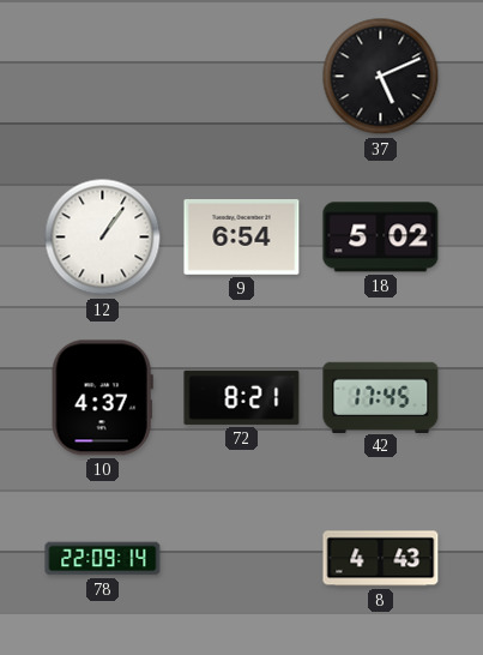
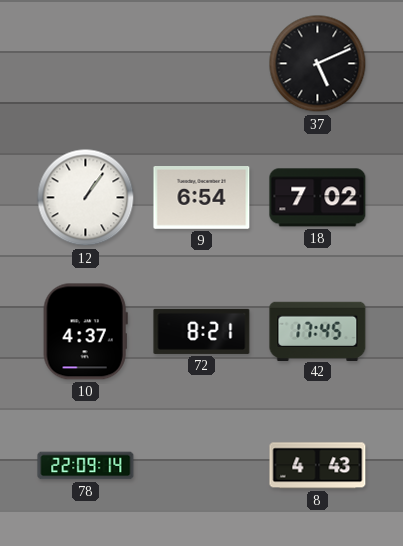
18: 5:02 -> 7:02 (318, 198)
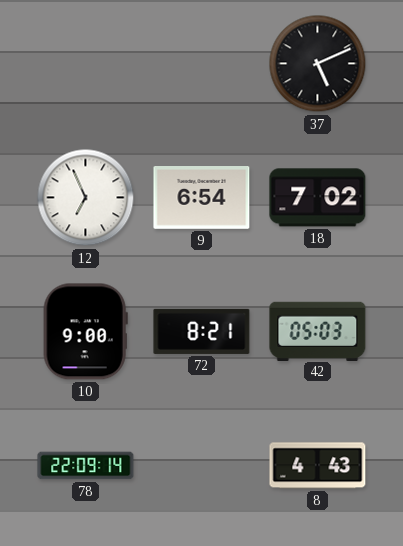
12: 1:06 -> 6:56 (86, 198)
10: 4:37 -> 9:00 (85, 332)
42: 17:45 -> 05:03 (318, 331)
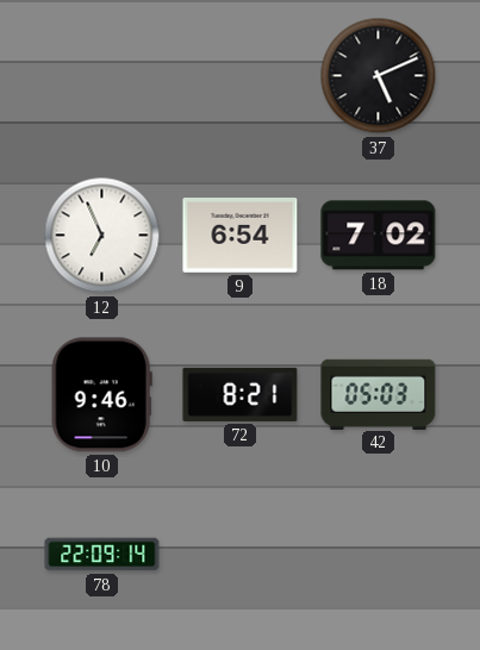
10: 9:00 -> 9:46 (101, 395)
8: 4:43 -> none (318, 466)
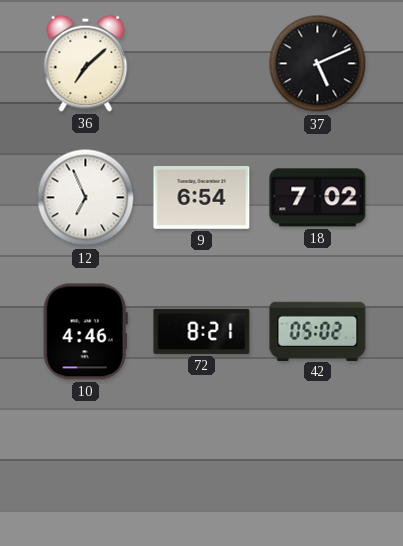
36: none -> 7:08 (86, 63)
10: 9:46 -> 4:46 (85, 332)
42: 05:03 -> 05:02 (318, 331)
78: 22:09 -> none (102, 555)
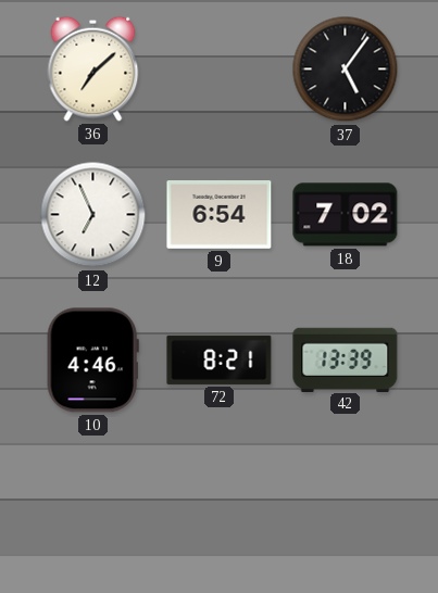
37: 5:11 -> 5:06 (346, 70)
42: 05:02 -> 13:39 (346, 359)
